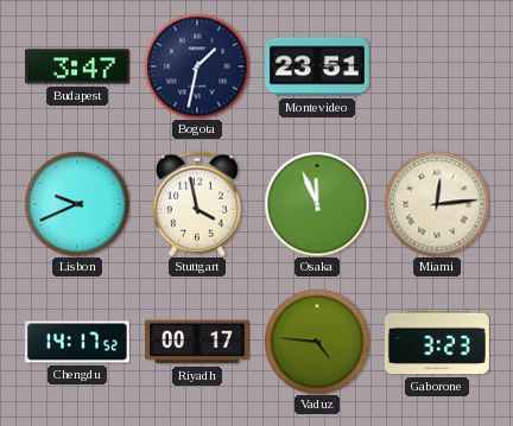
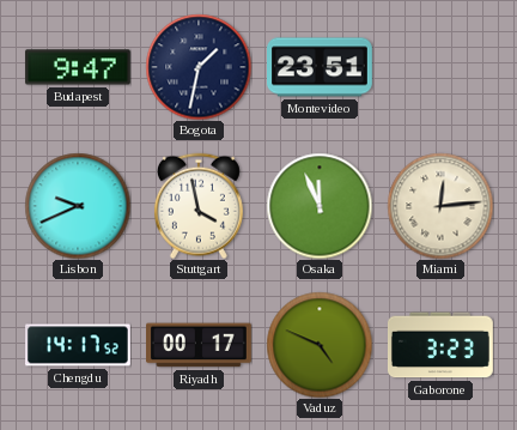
Budapest: 3:47 -> 9:47 (78, 67)
Vaduz: 4:46 -> 4:49 (320, 345)
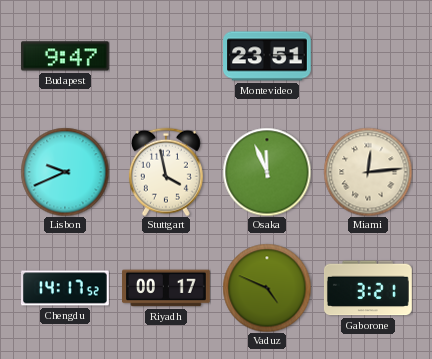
Bogota: 1:32 -> none (199, 67)
Gaborone: 3:23 -> 3:21 (368, 288)
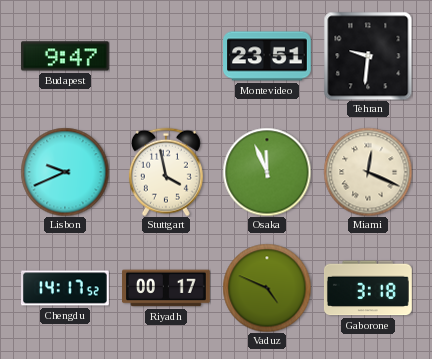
Tehran: none -> 9:31 (368, 56)
Miami: 12:14 -> 12:19 (368, 172)
Gaborone: 3:21 -> 3:18 (368, 288)
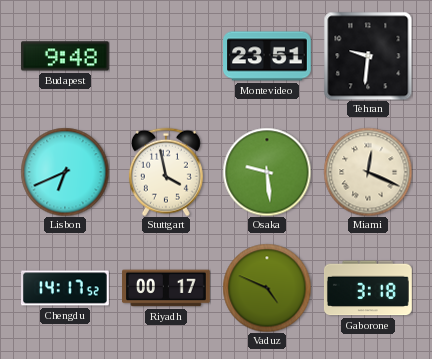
Budapest: 9:47 -> 9:48 (65, 56)
Lisbon: 9:41 -> 6:41 (65, 172)
Osaka: 11:56 -> 9:29 (267, 172)
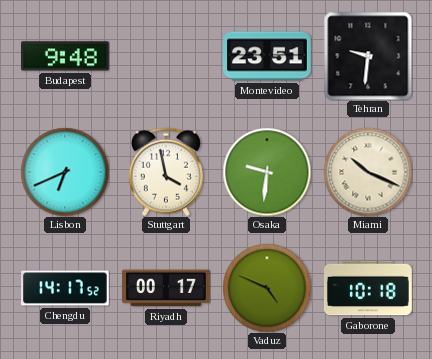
Osaka: 9:29 -> 9:31 (267, 172)
Miami: 12:19 -> 10:19 (368, 172)
Gaborone: 3:18 -> 10:18 (368, 288)
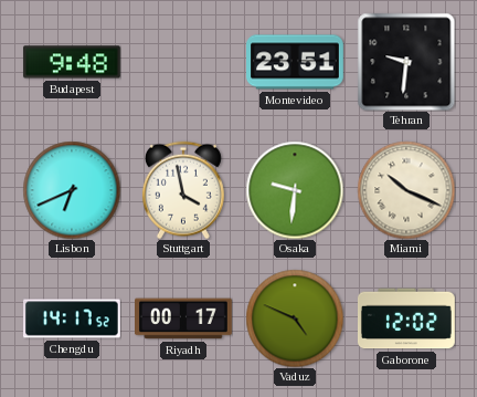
Gaborone: 10:18 -> 12:02 (406, 318)
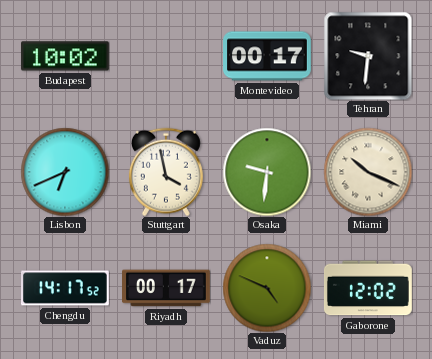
Budapest: 9:48 -> 10:02 (65, 56)
Montevideo: 23:51 -> 00:17 (268, 56)
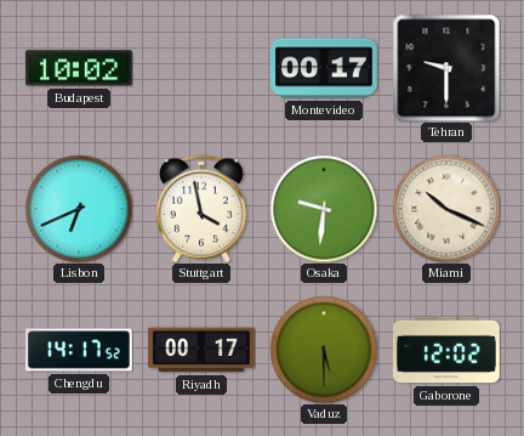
Tehran: 9:31 -> 9:30 (446, 68)
Vaduz: 4:49 -> 5:30 (324, 350)
